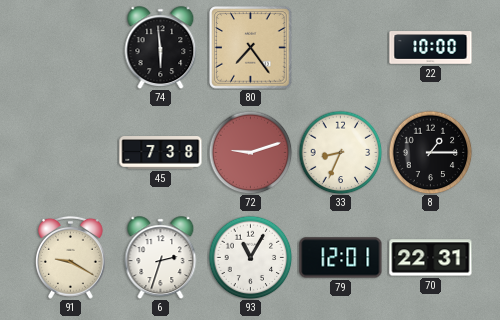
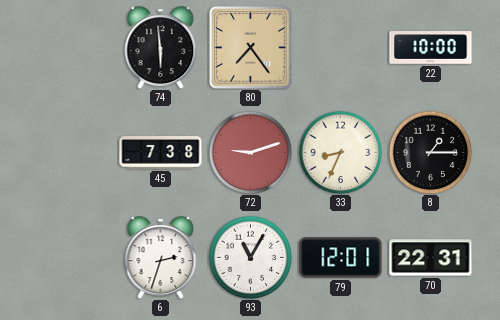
91: 9:20 -> none (70, 257)
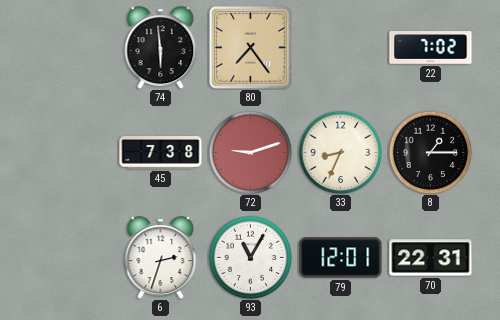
22: 10:00 -> 7:02 (431, 48)
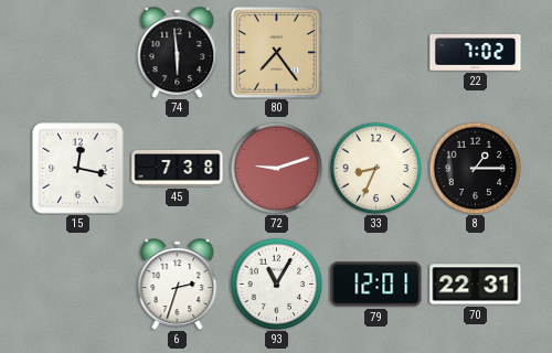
15: none -> 12:17 (78, 169)
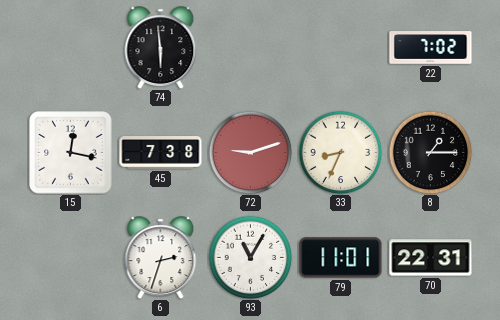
80: 7:24 -> none (277, 53)
79: 12:01 -> 11:01 (341, 258)
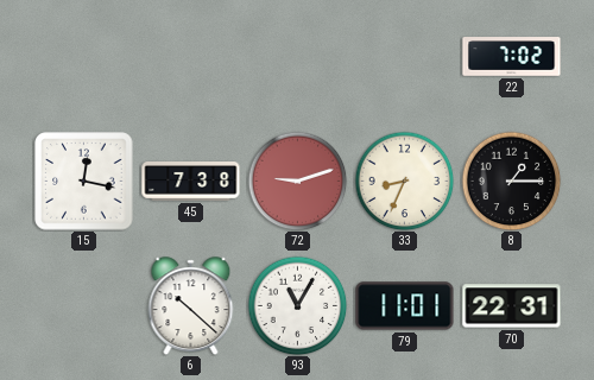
74: 5:59 -> none (161, 47)
6: 2:33 -> 10:22 (191, 305)
